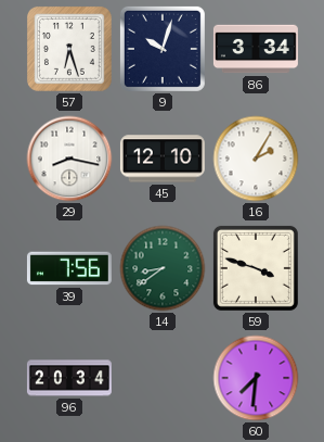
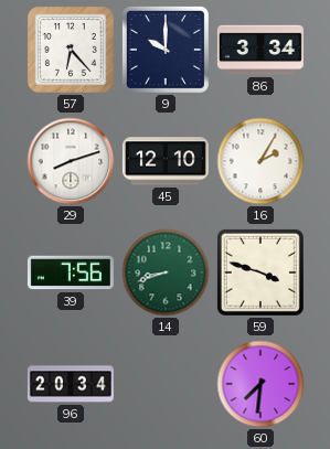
57: 6:27 -> 6:23 (71, 50)
9: 10:03 -> 10:00 (166, 50)
29: 8:17 -> 8:12 (71, 161)
14: 8:39 -> 8:42 (166, 272)
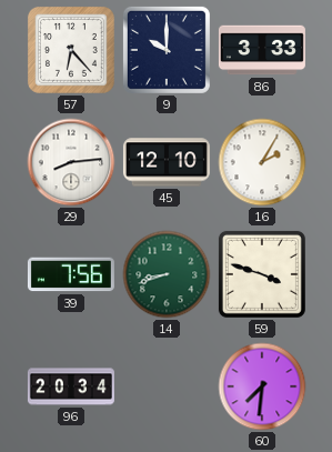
86: 3:34 -> 3:33 (262, 50)
29: 8:12 -> 8:14 (71, 162)
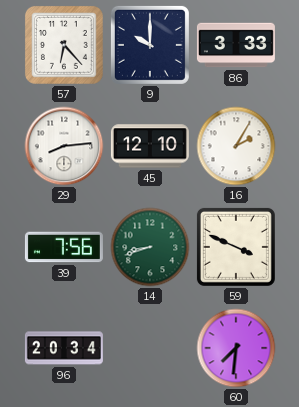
59: 3:48 -> 3:49 (236, 247)
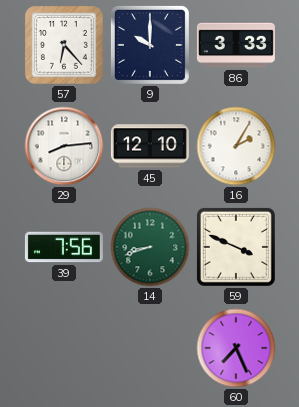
96: 20:34 -> none (64, 348)
60: 7:31 -> 7:26 (236, 348)
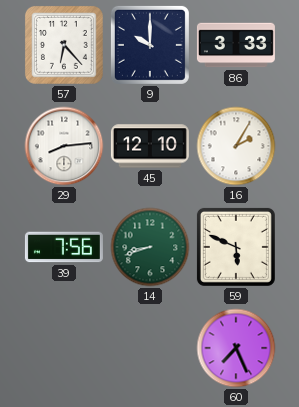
59: 3:49 -> 5:49 (236, 247)
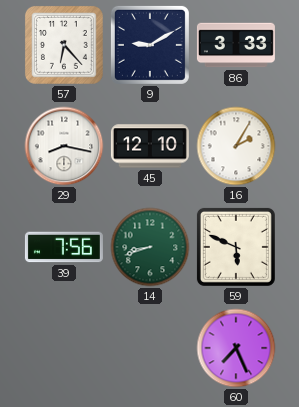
9: 10:00 -> 9:10 (150, 45)
29: 8:14 -> 8:17 (64, 146)
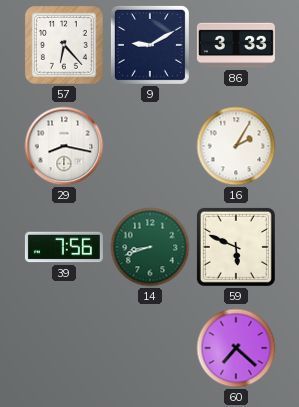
45: 12:10 -> none (150, 146)
60: 7:26 -> 7:22 (236, 348)
